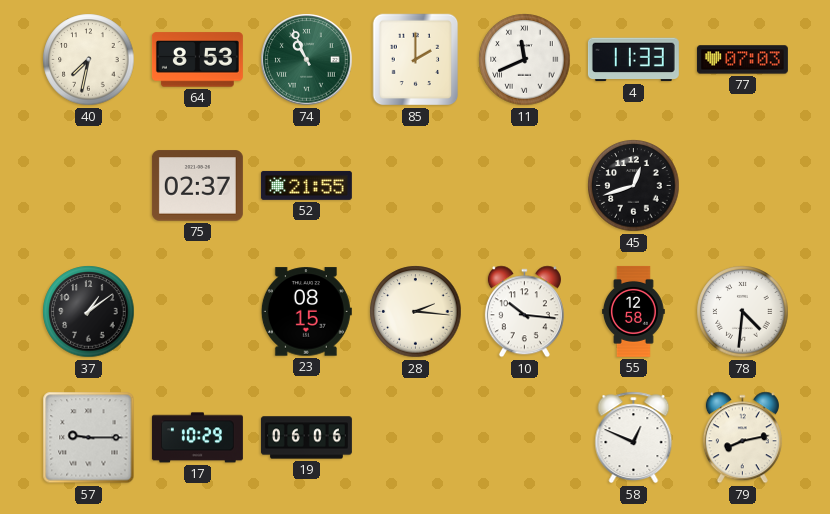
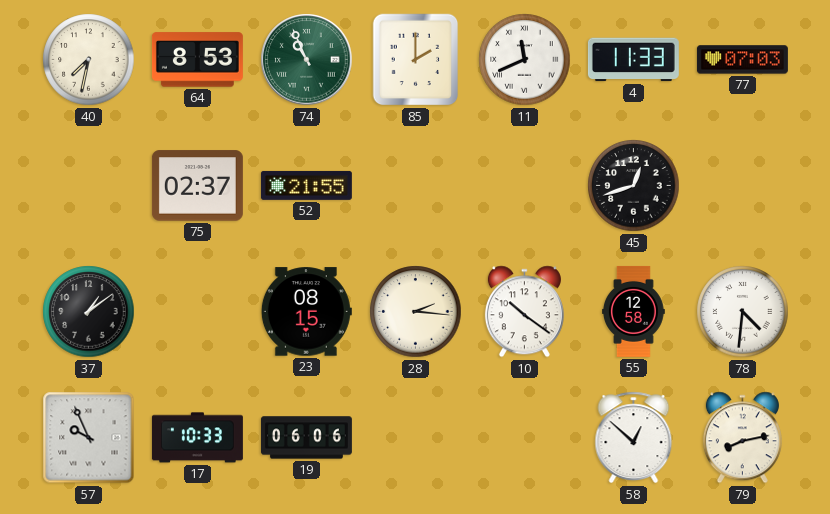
10: 10:16 -> 10:21 (524, 312)
57: 9:15 -> 9:56 (89, 438)
17: 10:29 -> 10:33 (197, 438)
58: 12:49 -> 12:52 (634, 438)
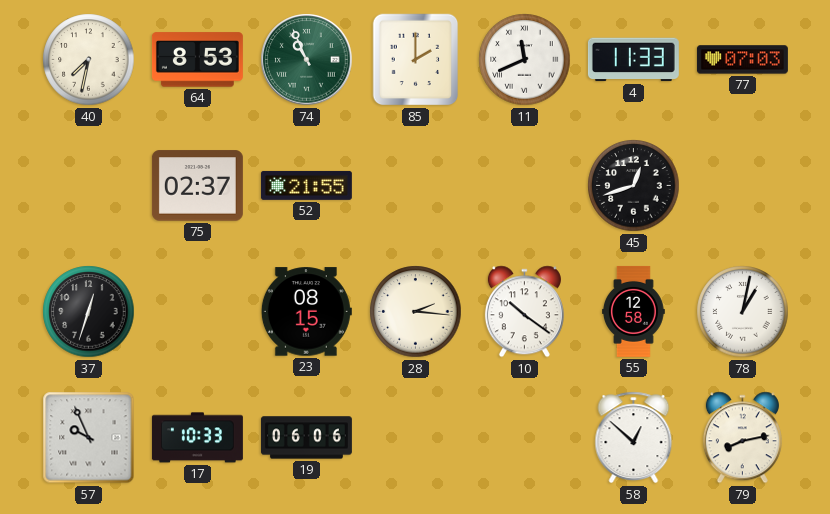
37: 1:09 -> 12:33 (89, 312)
78: 4:31 -> 1:02 (743, 312)
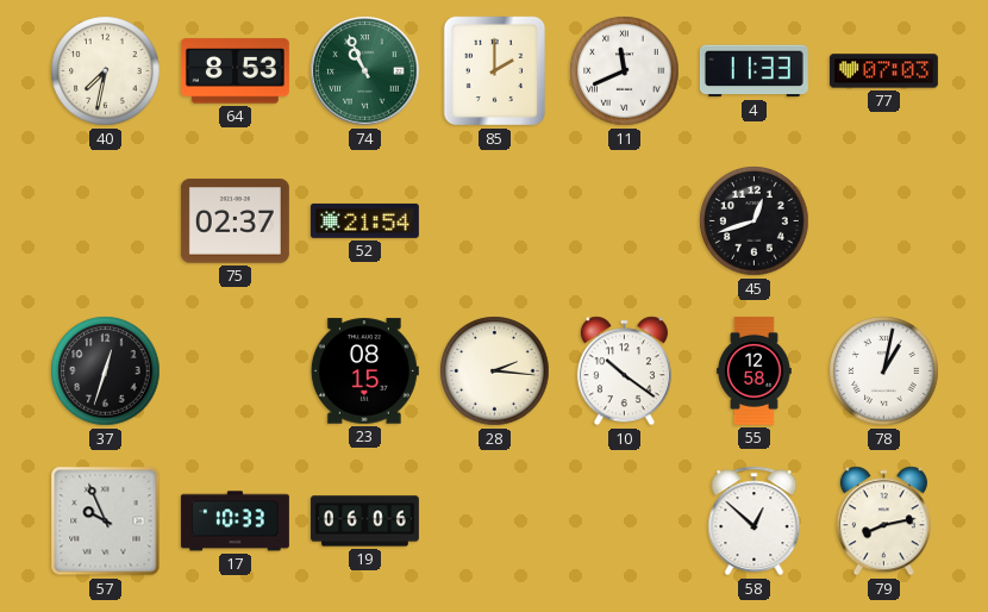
52: 21:55 -> 21:54 (364, 220)
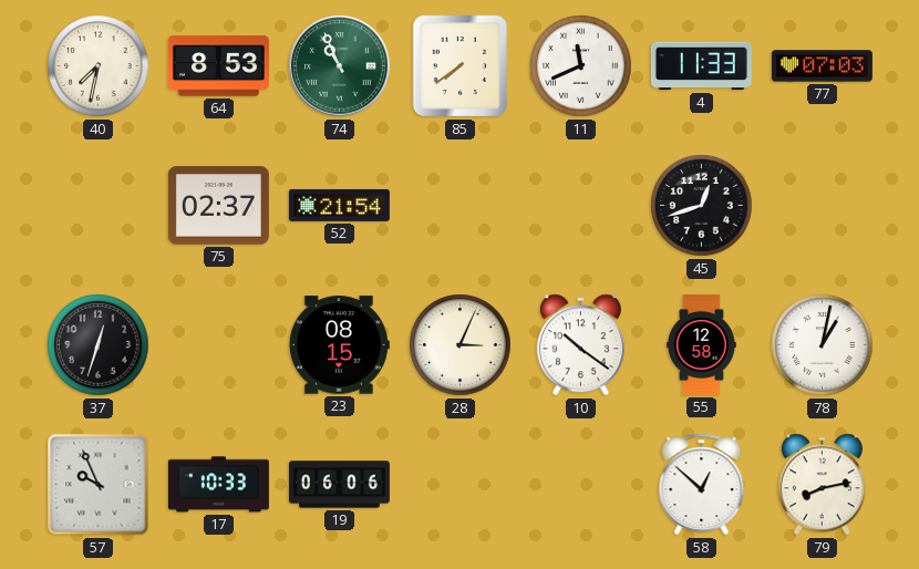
85: 2:00 -> 7:39 (461, 66)
28: 2:16 -> 3:04 (461, 345)
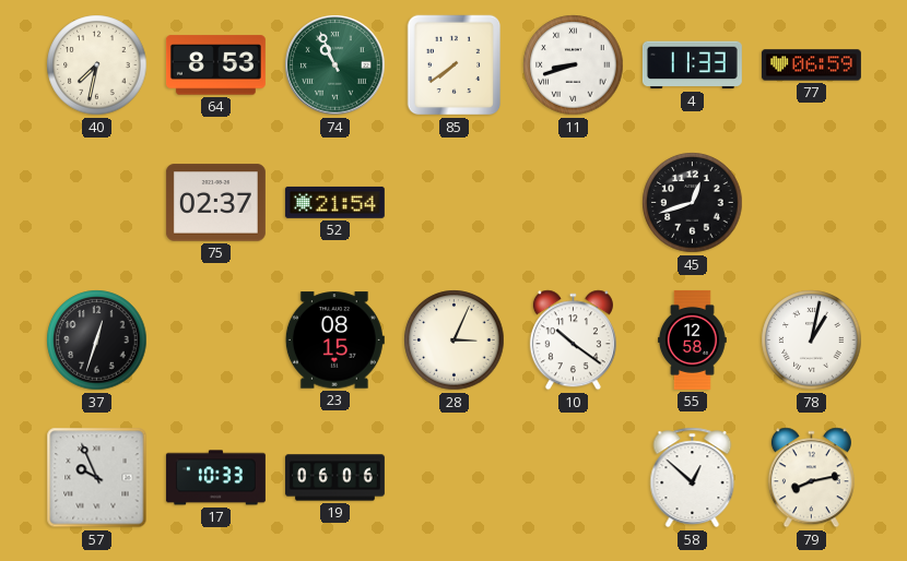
11: 11:41 -> 8:42 (574, 65)
77: 07:03 -> 06:59 (811, 65)
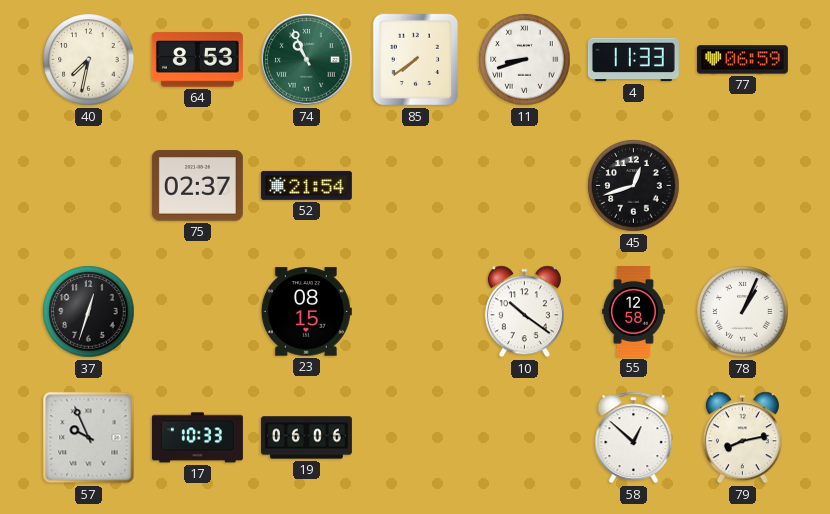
28: 3:04 -> none (455, 341)
78: 1:02 -> 1:04 (743, 312)
